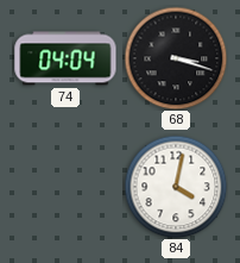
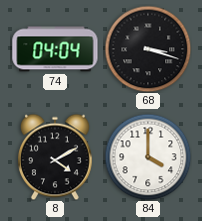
8: none -> 4:10 (55, 157)
84: 4:02 -> 4:00 (148, 157)
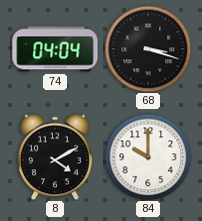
84: 4:00 -> 10:00 (148, 157)
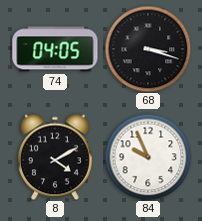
74: 04:04 -> 04:05 (55, 49)
84: 10:00 -> 9:56 (148, 157)
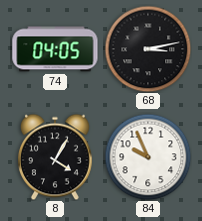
68: 3:18 -> 3:13 (148, 49)
8: 4:10 -> 4:05 (55, 157)
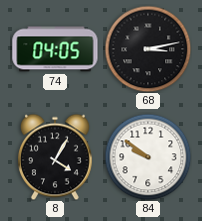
84: 9:56 -> 9:51 (148, 157)
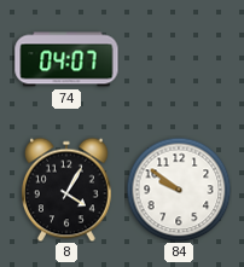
74: 04:05 -> 04:07 (66, 59)
68: 3:13 -> none (148, 49)
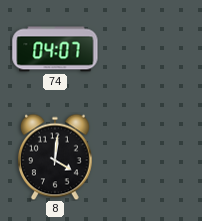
8: 4:05 -> 4:01 (55, 157)
84: 9:51 -> none (179, 190)
